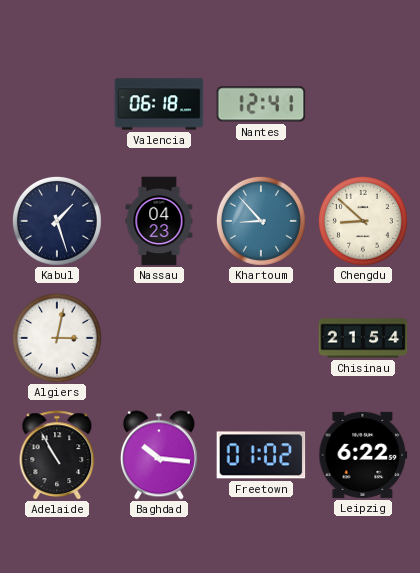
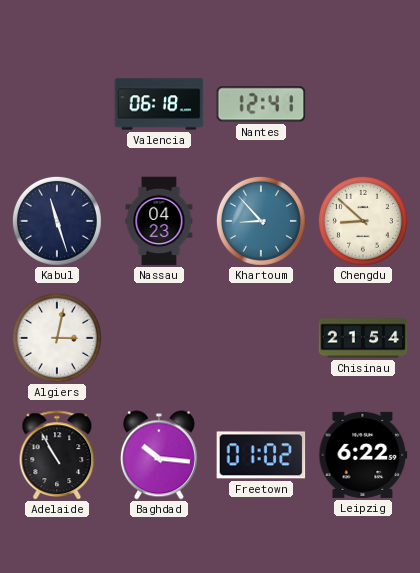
Kabul: 1:27 -> 11:27 (57, 221)
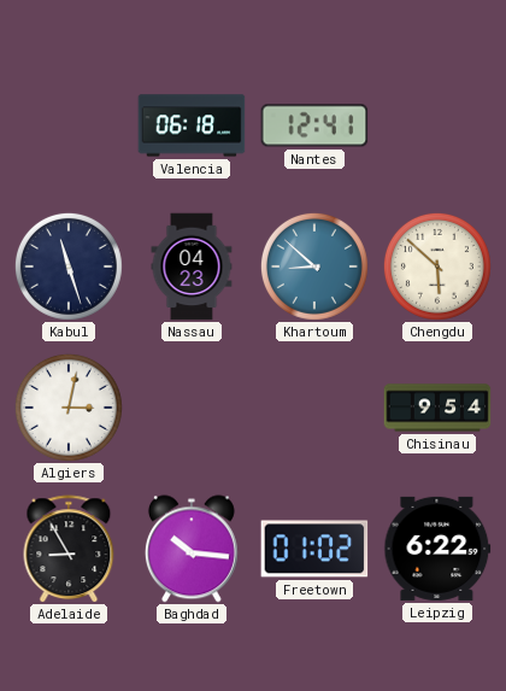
Khartoum: 8:53 -> 8:52 (314, 267)
Chengdu: 8:52 -> 5:52 (437, 267)
Chisinau: 21:54 -> 9:54 (437, 408)
Adelaide: 10:55 -> 8:55 (69, 549)
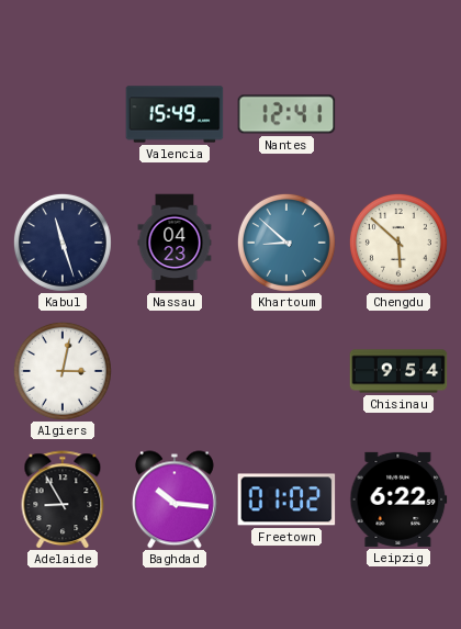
Valencia: 06:18 -> 15:49 (175, 114)
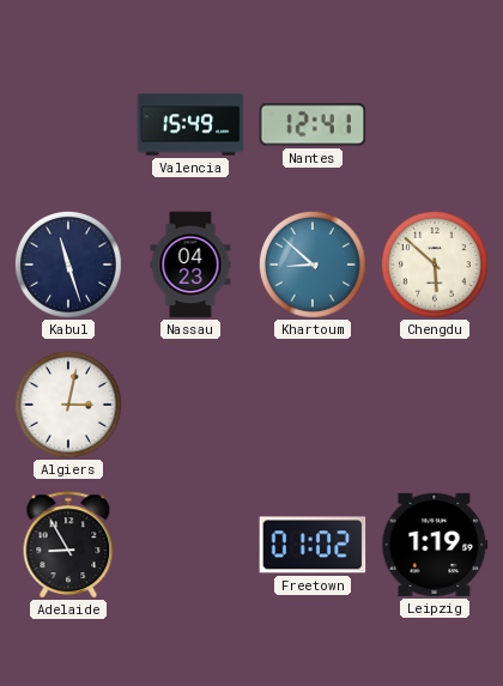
Chisinau: 9:54 -> none (398, 371)
Baghdad: 10:16 -> none (175, 499)
Leipzig: 6:22 -> 1:19 (435, 545)
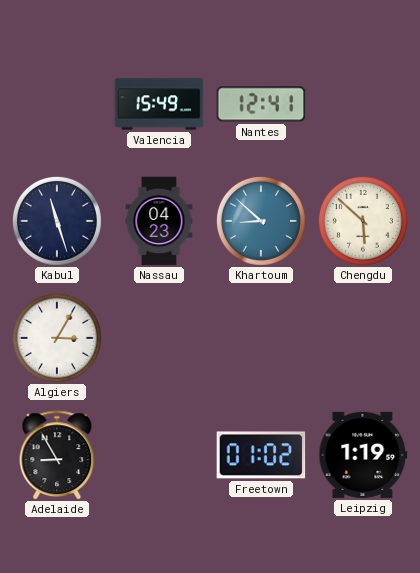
Algiers: 3:02 -> 3:05 (57, 338)
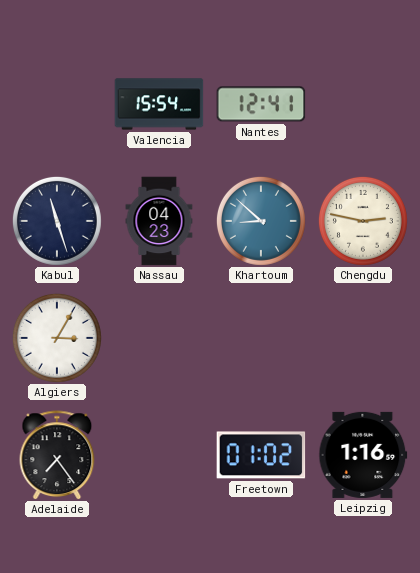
Valencia: 15:49 -> 15:54 (159, 104)
Chengdu: 5:52 -> 2:47 (363, 221)
Adelaide: 8:55 -> 7:24 (57, 455)
Leipzig: 1:19 -> 1:16 (363, 455)
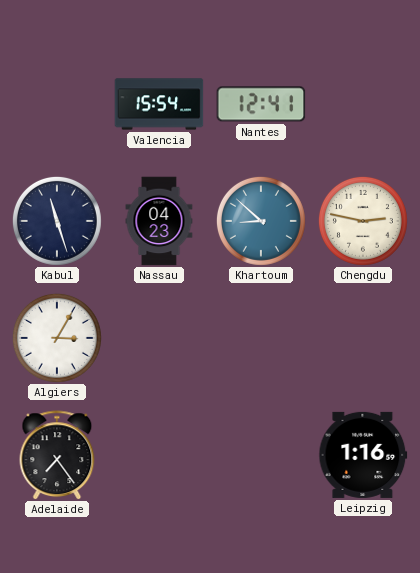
Freetown: 01:02 -> none (261, 455)
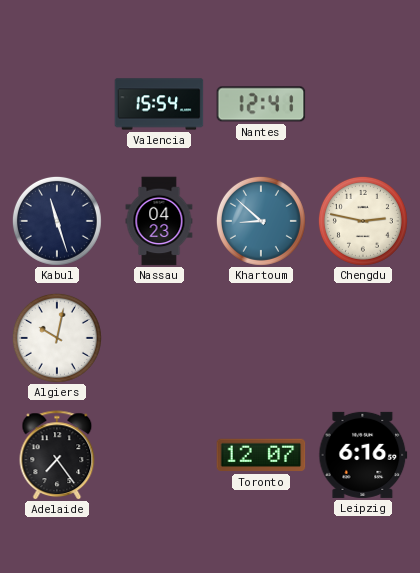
Algiers: 3:05 -> 10:02 (57, 338)
Toronto: none -> 12:07 (261, 455)
Leipzig: 1:16 -> 6:16 (363, 455)
